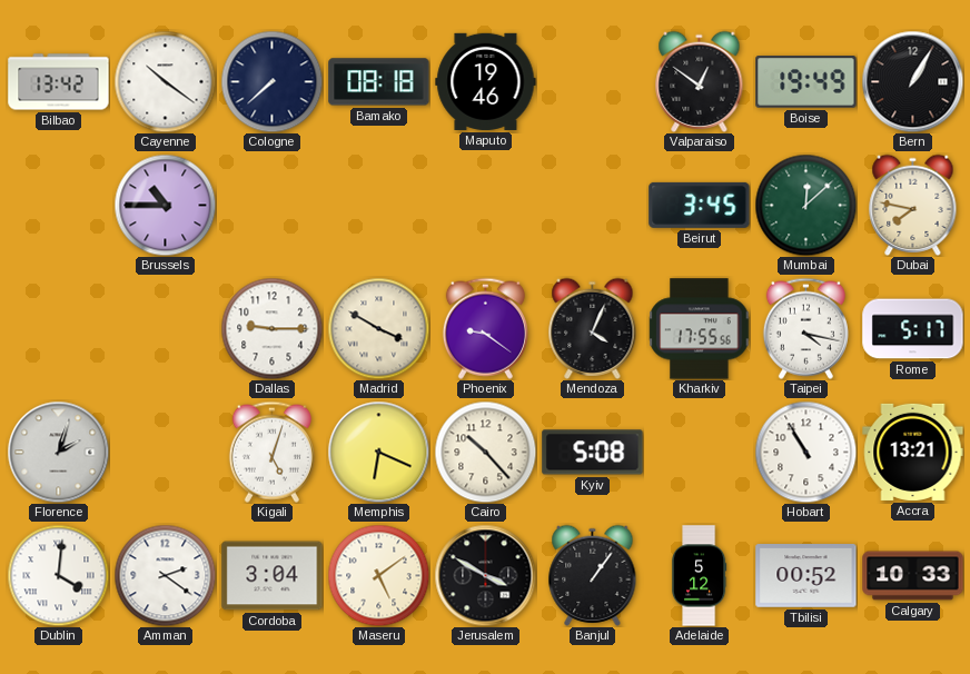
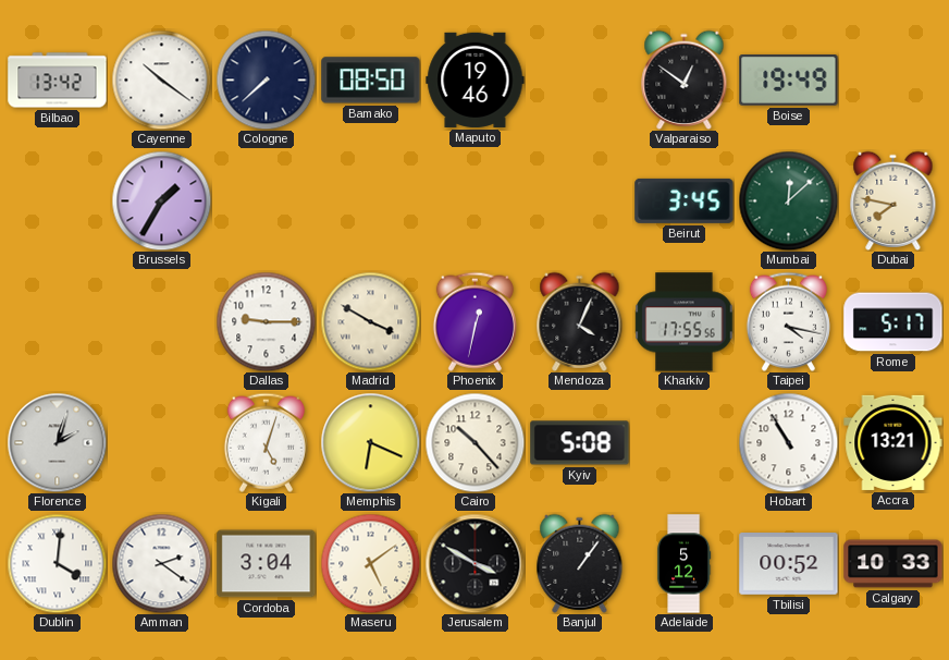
Bamako: 08:18 -> 08:50 (371, 81)
Bern: 1:05 -> none (912, 81)
Brussels: 10:45 -> 1:35 (161, 200)
Phoenix: 9:21 -> 12:32 (474, 321)
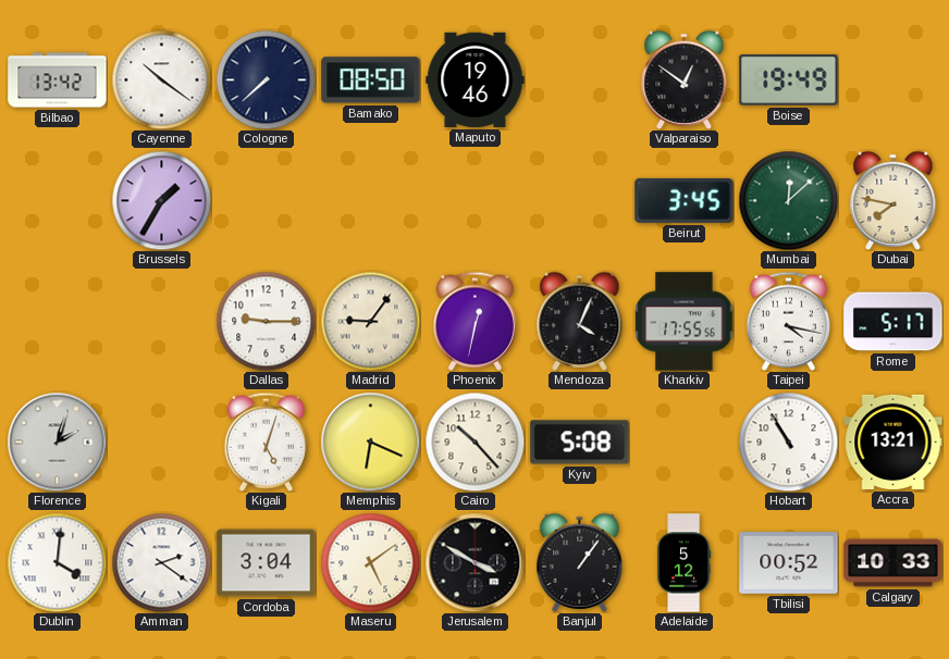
Madrid: 3:50 -> 9:06 (370, 321)
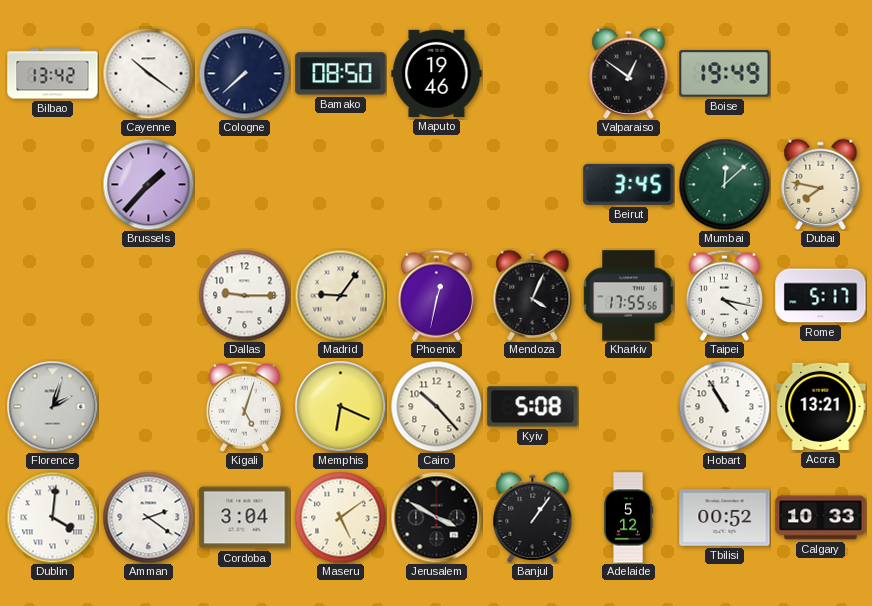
Brussels: 1:35 -> 1:37 (148, 184)
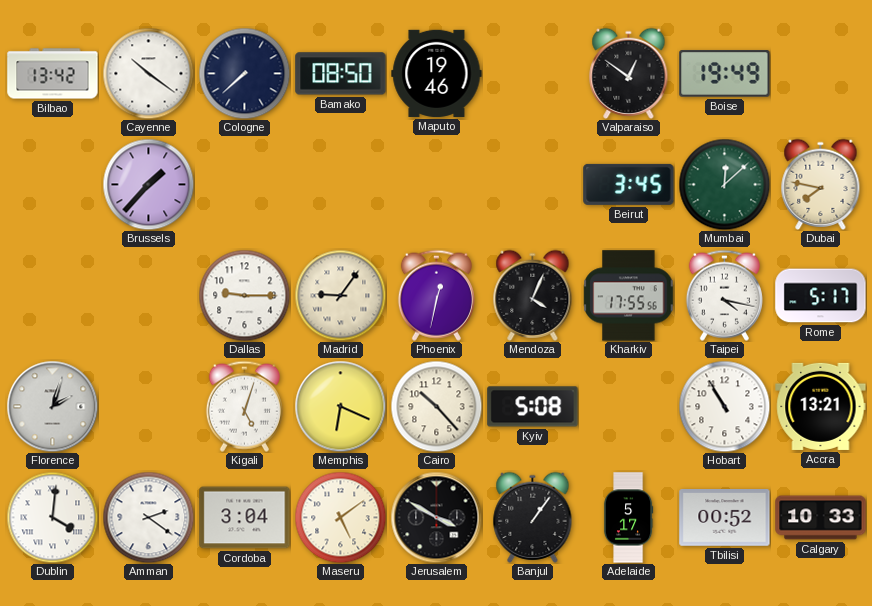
Adelaide: 5:12 -> 5:17 (628, 518)
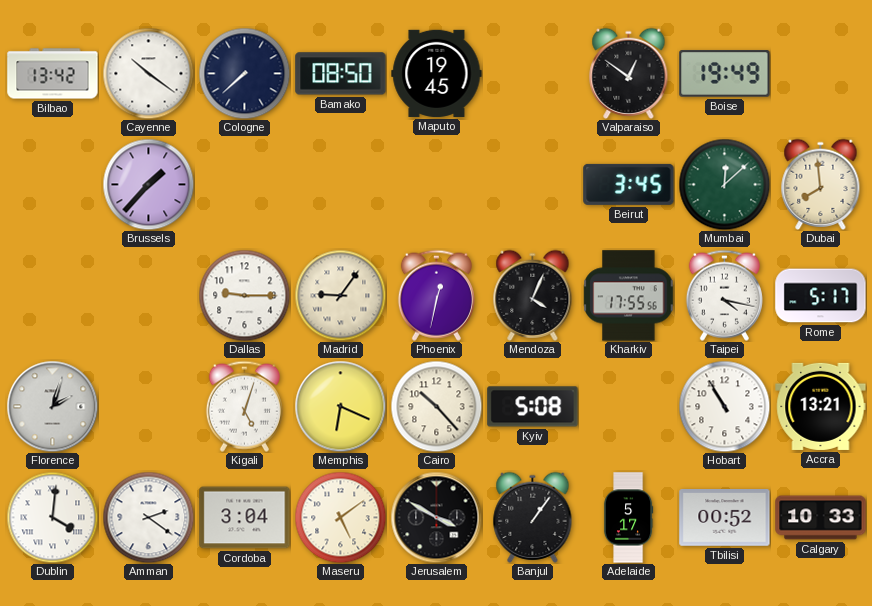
Maputo: 19:46 -> 19:45 (437, 73)
Dubai: 7:47 -> 7:59 (821, 184)
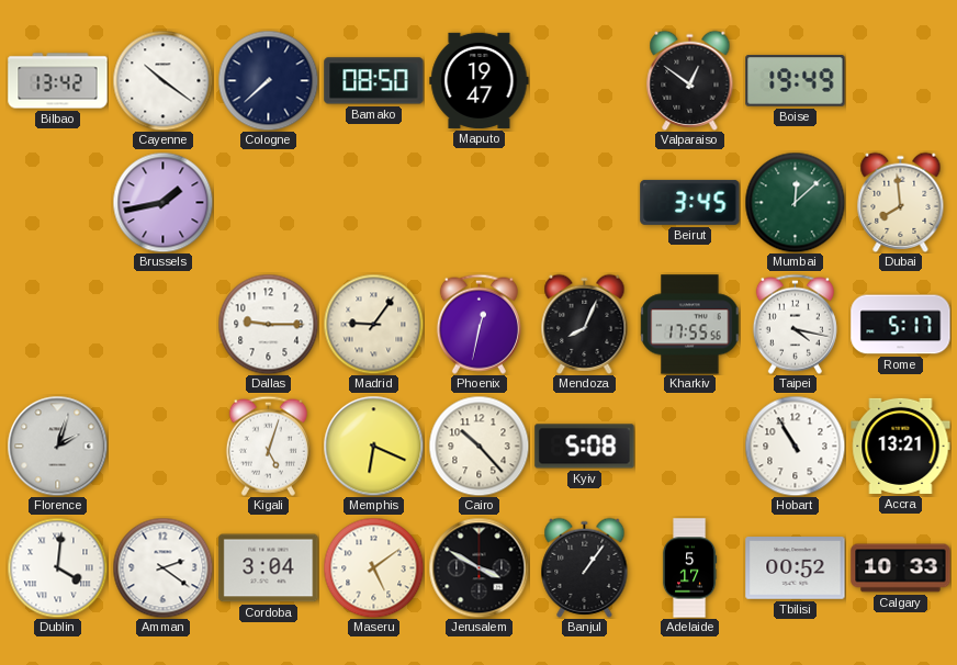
Maputo: 19:45 -> 19:47 (480, 80)
Brussels: 1:37 -> 1:43 (162, 202)
Mendoza: 4:04 -> 8:04 (585, 324)
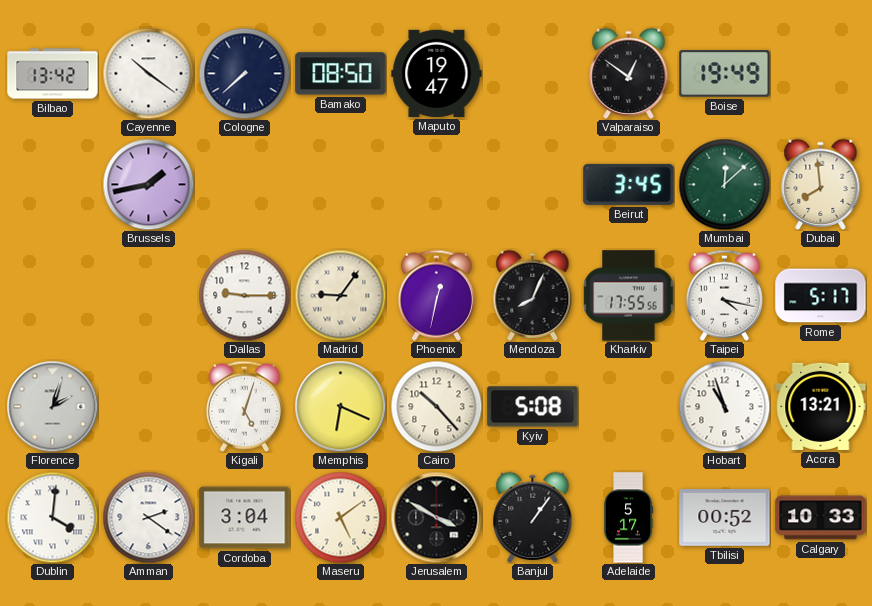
Hobart: 10:55 -> 10:57 (724, 406)
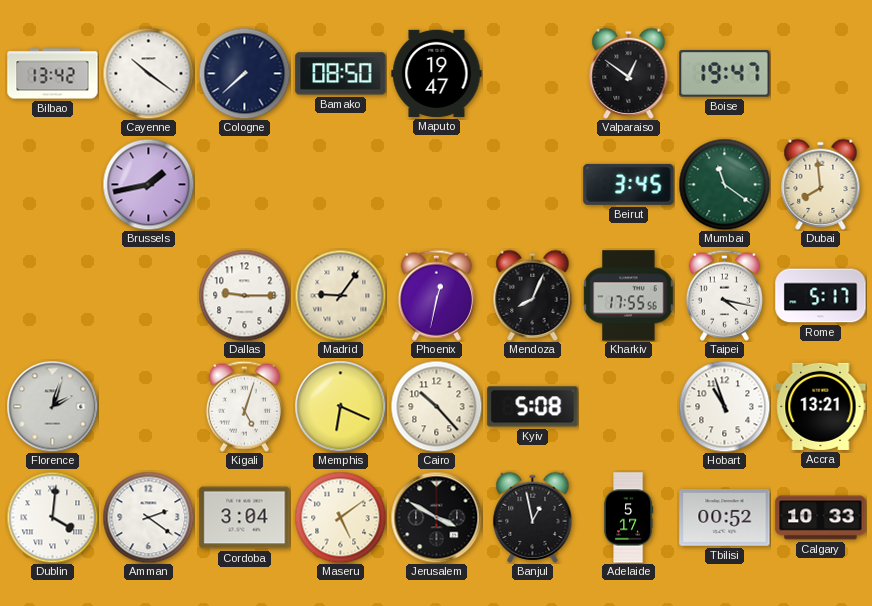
Boise: 19:49 -> 19:47 (725, 74)
Mumbai: 12:08 -> 11:21 (724, 184)
Banjul: 1:06 -> 12:58 (533, 517)
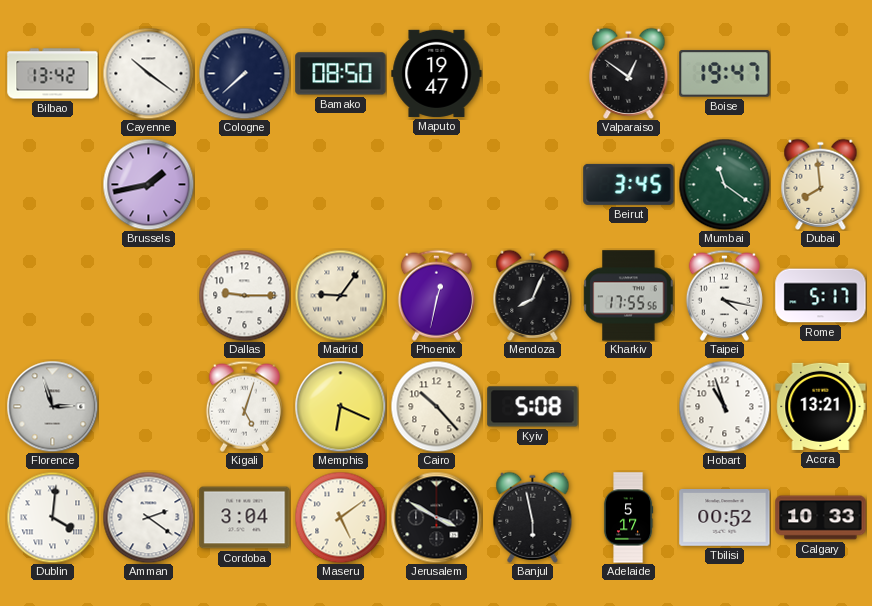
Florence: 2:03 -> 2:57 (52, 406)
Banjul: 12:58 -> 5:58 (533, 517)
